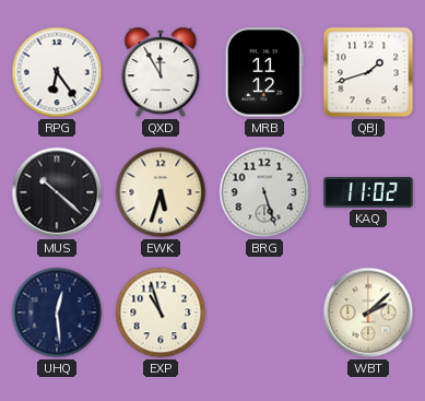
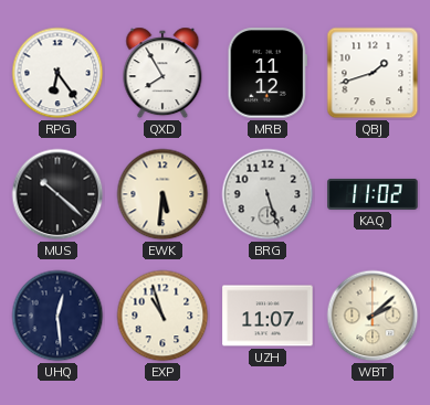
QXD: 11:55 -> 7:55 (162, 73)
EWK: 5:33 -> 5:31 (162, 194)
UZH: none -> 11:07 (268, 316)
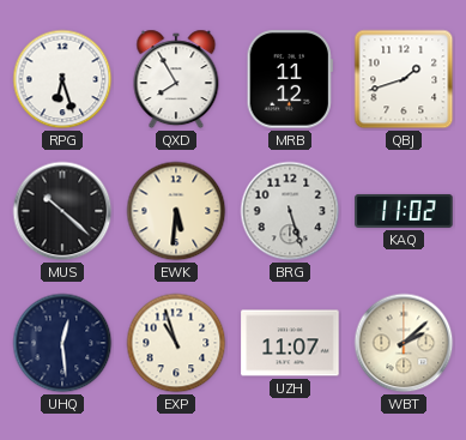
RPG: 6:24 -> 6:27 (62, 79)
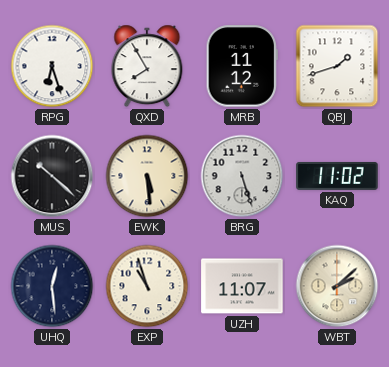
EWK: 5:31 -> 5:29 (147, 176)
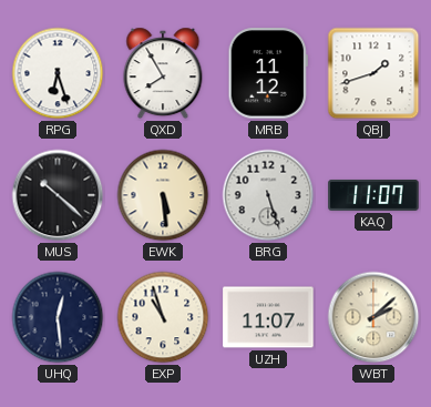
KAQ: 11:02 -> 11:07 (373, 195)
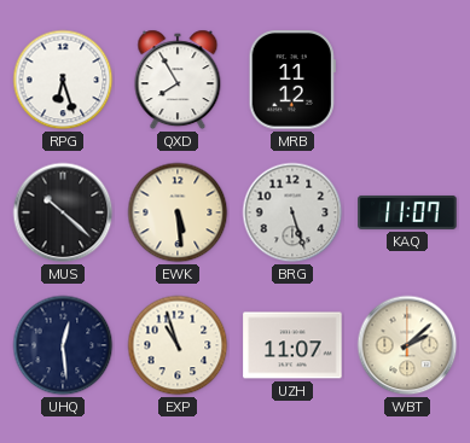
QBJ: 1:42 -> none (373, 73)
